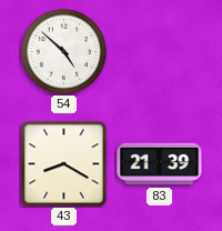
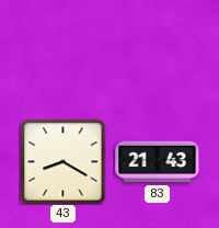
54: 4:52 -> none (63, 51)
83: 21:39 -> 21:43 (158, 162)
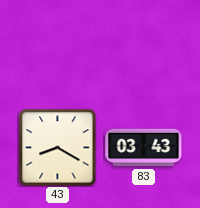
83: 21:43 -> 03:43 (144, 148)
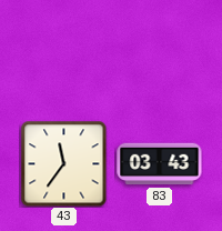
43: 8:20 -> 11:36 (63, 163)
